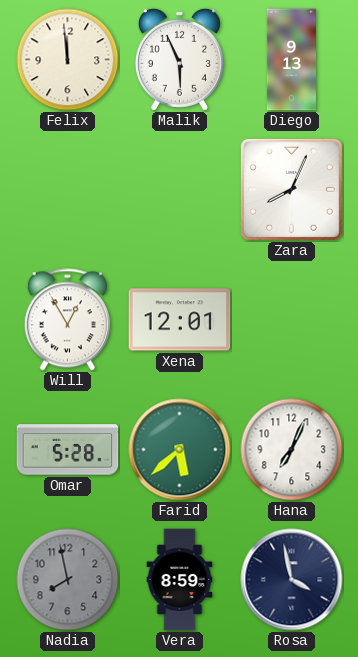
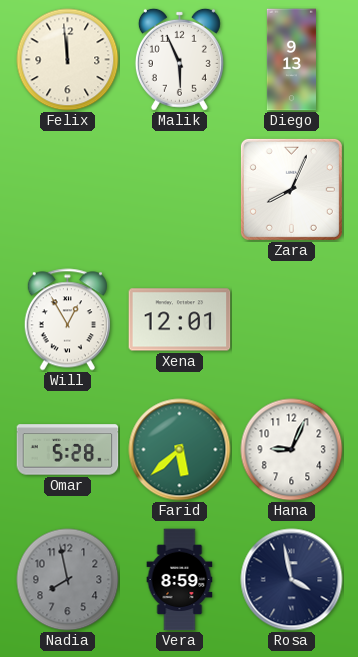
Hana: 7:04 -> 9:04 (292, 450)
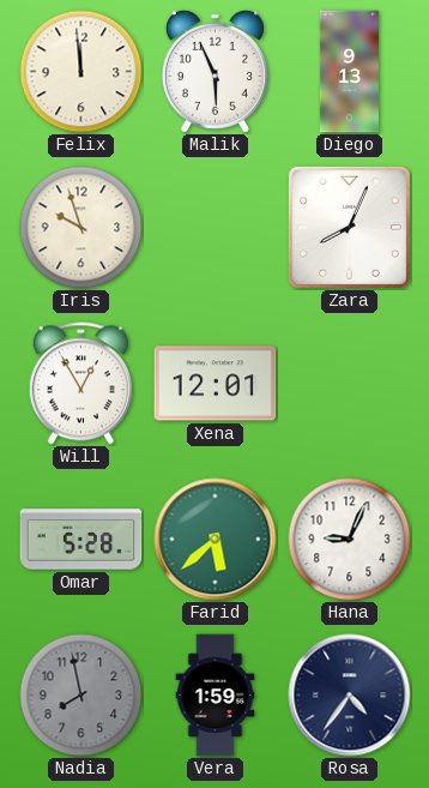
Iris: none -> 9:57 (81, 228)
Vera: 8:59 -> 1:59 (216, 696)
Rosa: 3:58 -> 4:36 (350, 696)
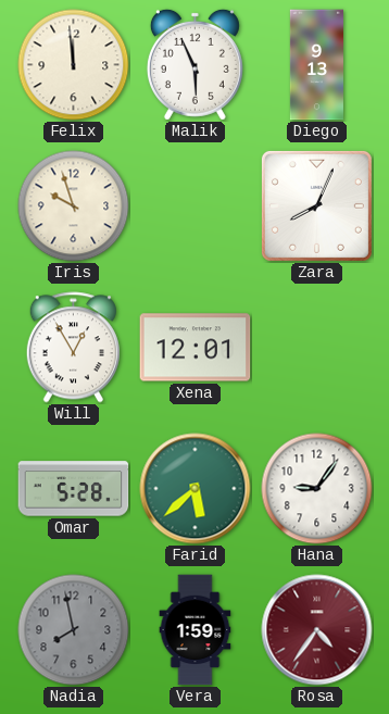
Hana: 9:04 -> 9:06 (317, 489)
Rosa dial: navy -> burgundy (317, 630)
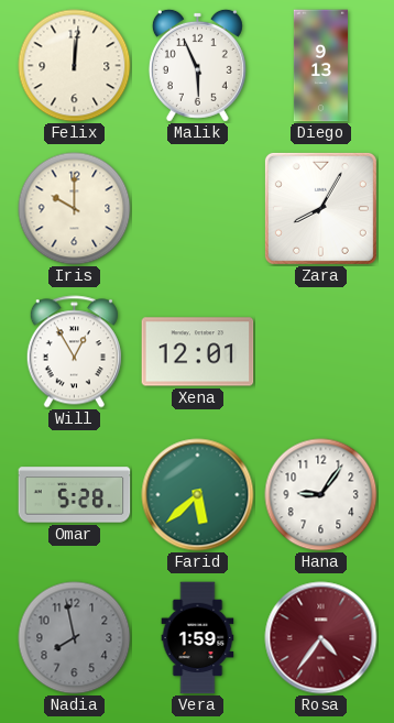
Felix: 11:59 -> 12:01 (75, 66)
Iris: 9:57 -> 10:00 (75, 209)
Zara: 8:04 -> 8:05 (320, 208)
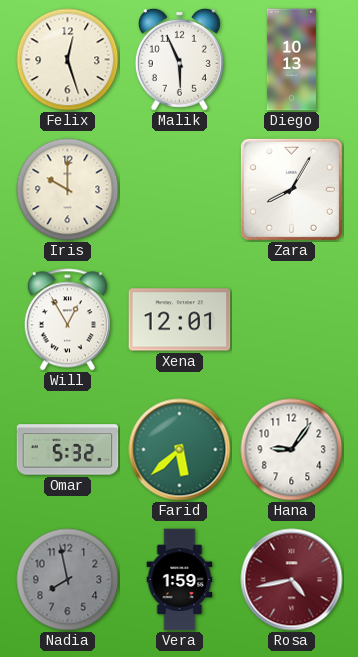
Felix: 12:01 -> 12:27 (68, 60)
Diego: 9:13 -> 10:13 (291, 60)
Omar: 5:28 -> 5:32 (68, 450)
Rosa: 4:36 -> 4:43 (292, 580)
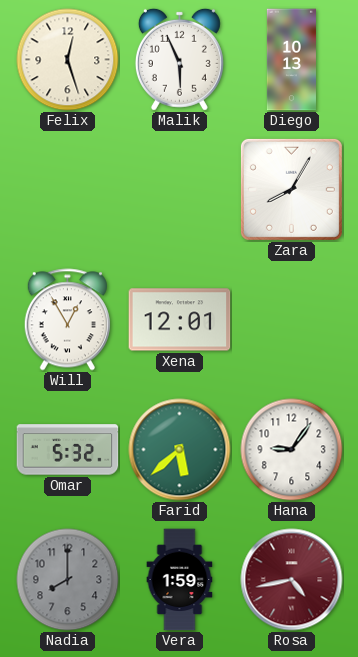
Iris: 10:00 -> none (68, 190)
Nadia: 7:58 -> 8:00 (68, 580)
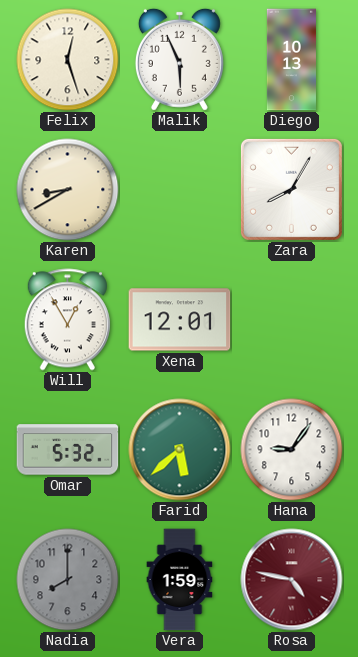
Karen: none -> 8:40 (68, 190)
Rosa: 4:43 -> 4:47 (292, 580)
